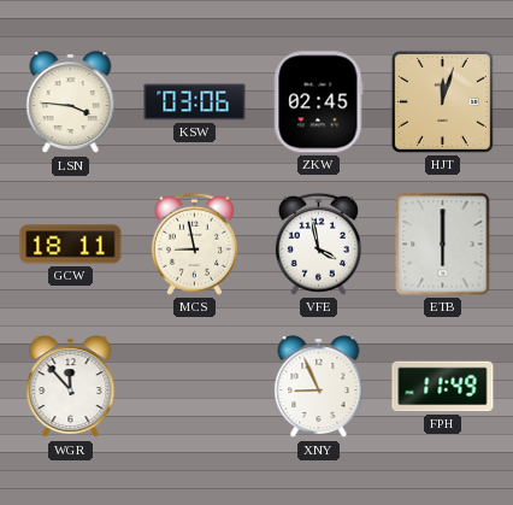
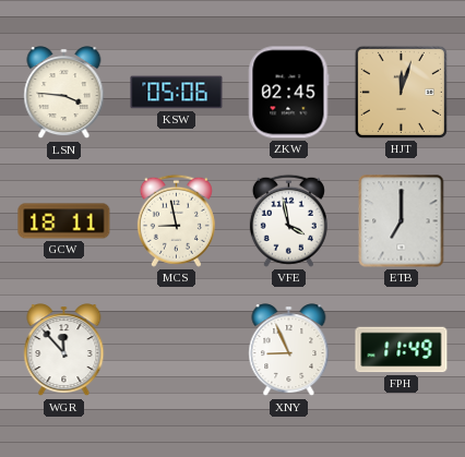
KSW: 03:06 -> 05:06 (177, 93)
ETB: 6:00 -> 7:00 (402, 221)
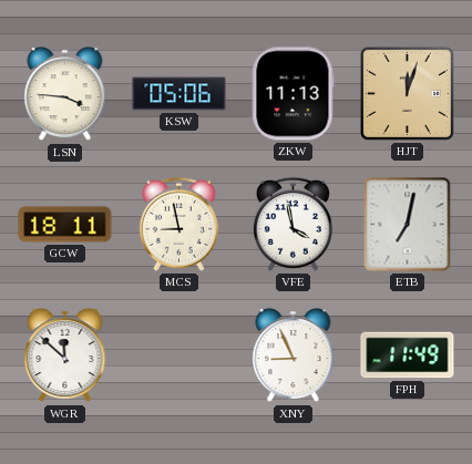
ZKW: 02:45 -> 11:13 (294, 94)
ETB: 7:00 -> 7:02 (408, 225)
WGR: 11:53 -> 11:52 (65, 355)
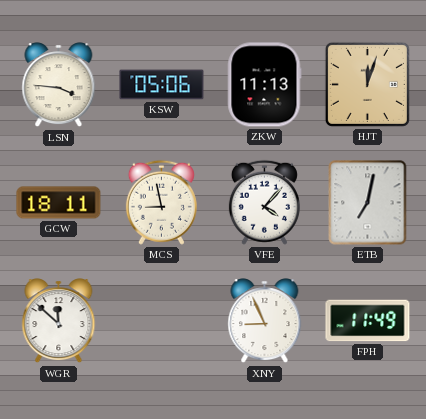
VFE: 3:58 -> 4:07 (264, 202)
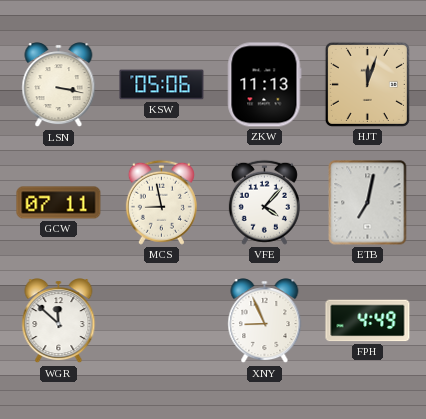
LSN: 3:46 -> 3:17 (59, 85)
GCW: 18:11 -> 07:11 (59, 203)
FPH: 11:49 -> 4:49 (368, 321)
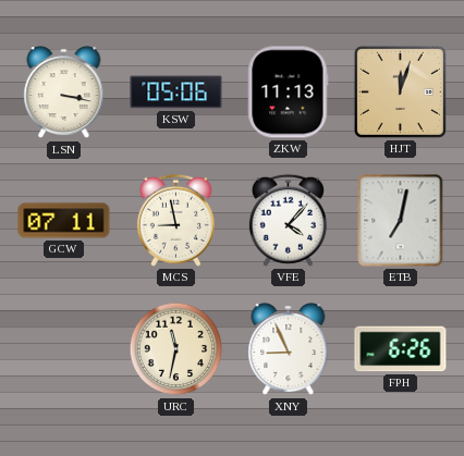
WGR: 11:52 -> none (59, 321)
URC: none -> 11:32 (176, 349)
FPH: 4:49 -> 6:26 (401, 349)
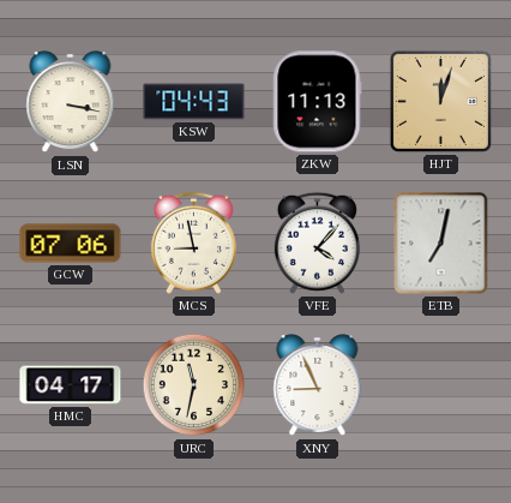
KSW: 05:06 -> 04:43 (194, 102)
GCW: 07:11 -> 07:06 (71, 244)
HMC: none -> 04:17 (71, 385)
FPH: 6:26 -> none (401, 349)
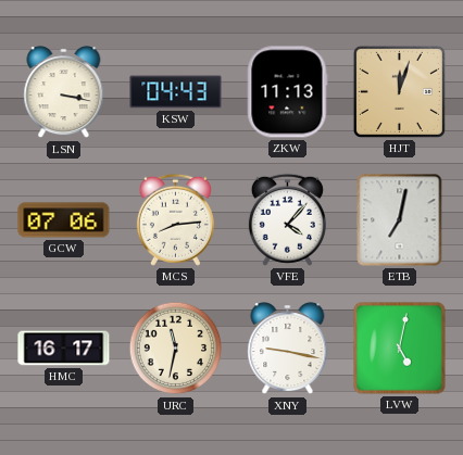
MCS: 8:58 -> 8:14 (175, 219)
HMC: 04:17 -> 16:17 (64, 349)
XNY: 8:56 -> 9:17 (288, 349)
LVW: none -> 5:02 (400, 349)
